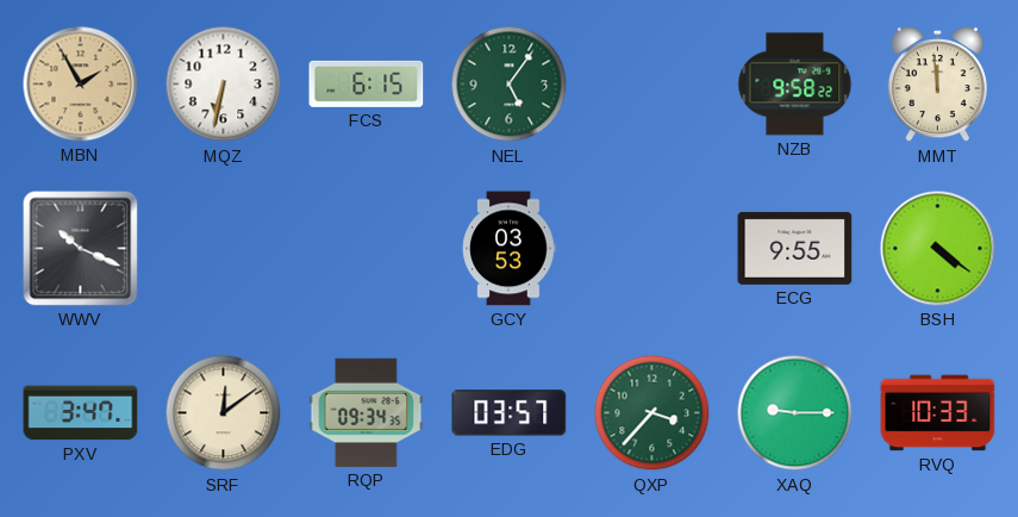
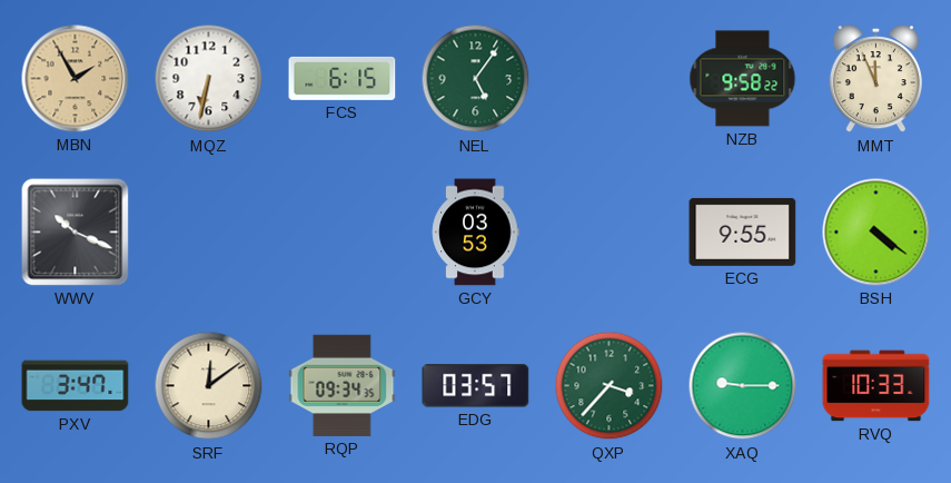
MMT: 11:59 -> 11:56 (875, 80)
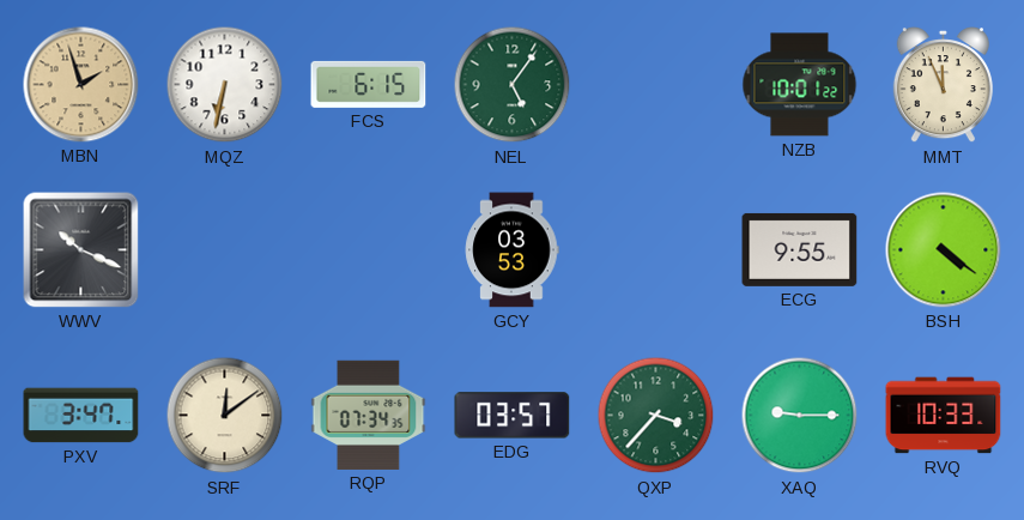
MBN: 1:55 -> 1:57 (81, 85)
NZB: 9:58 -> 10:01 (800, 85)
RQP: 09:34 -> 07:34 (369, 415)
